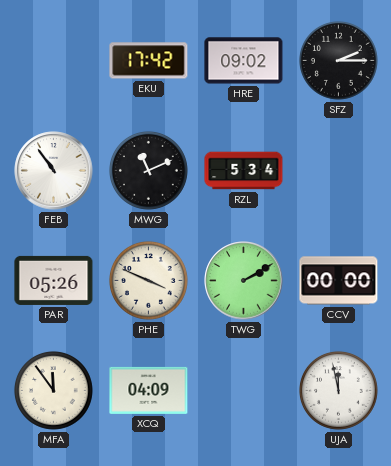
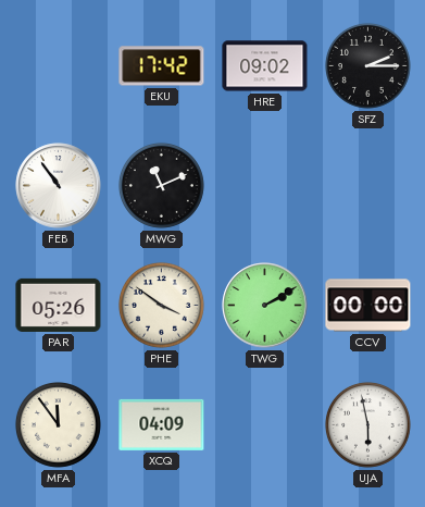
RZL: 5:34 -> none (244, 171)
PHE: 3:49 -> 3:51 (161, 305)
UJA: 11:58 -> 5:58 (367, 424)
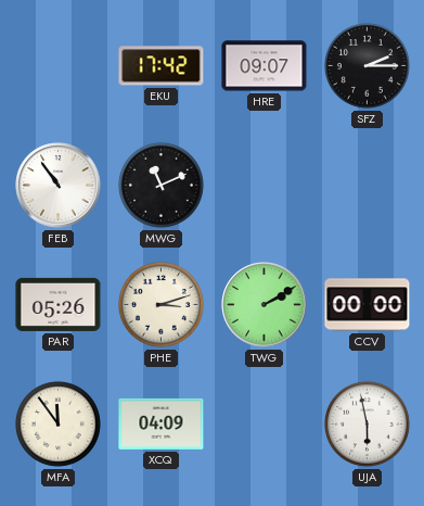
HRE: 09:02 -> 09:07 (265, 66)
PHE: 3:51 -> 3:12 (160, 304)
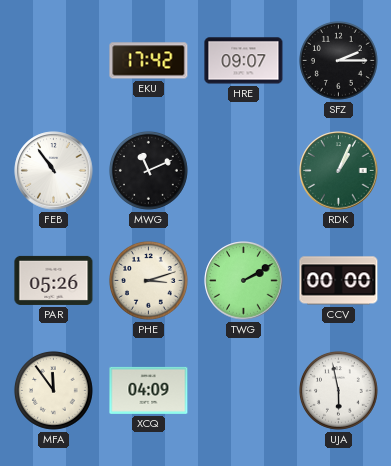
RDK: none -> 1:04 (339, 171)
